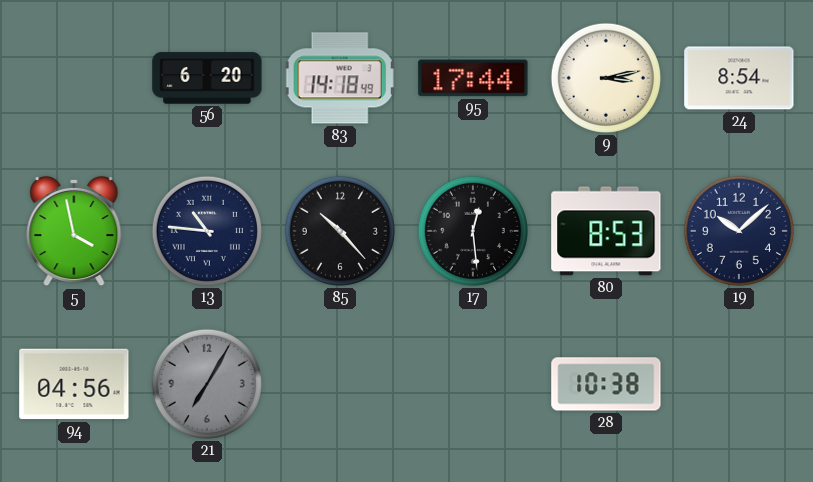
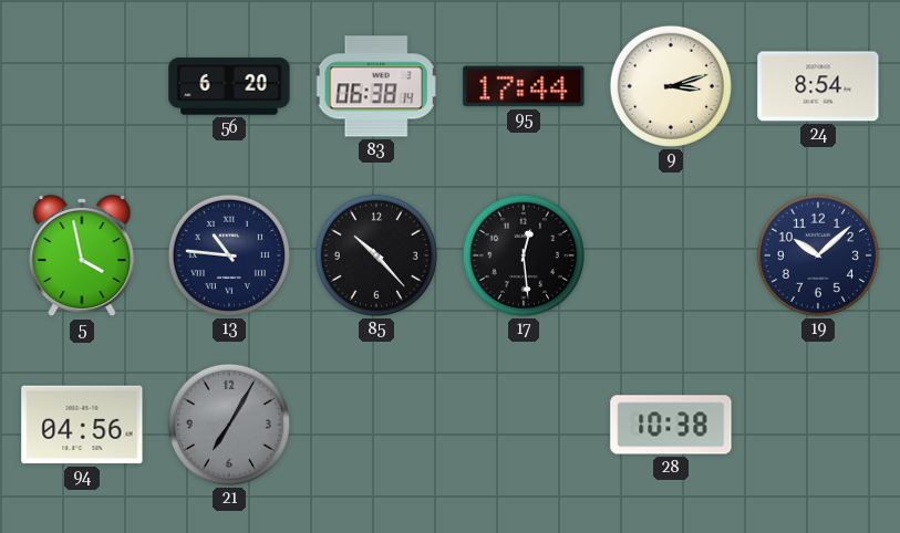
83: 14:18 -> 06:38 (376, 86)
9: 3:13 -> 3:12 (671, 86)
80: 8:53 -> none (606, 231)
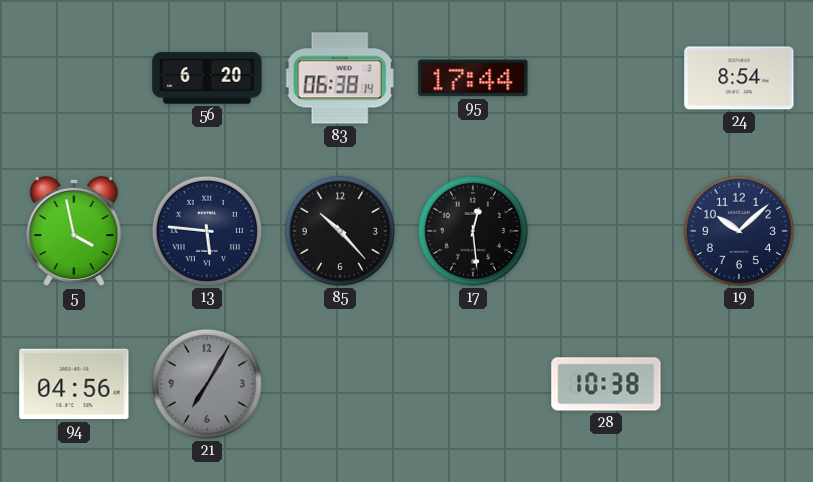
9: 3:12 -> none (671, 86)
13: 10:46 -> 5:46 (207, 231)
